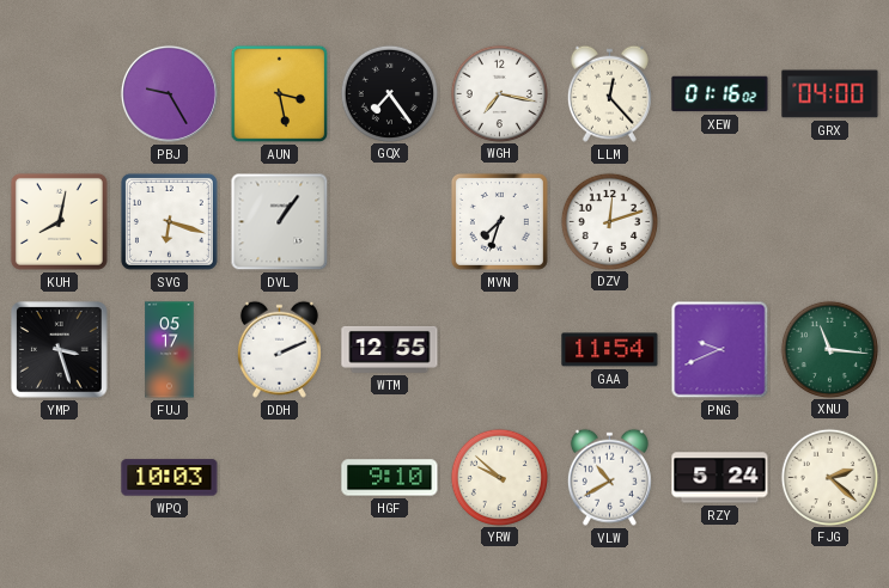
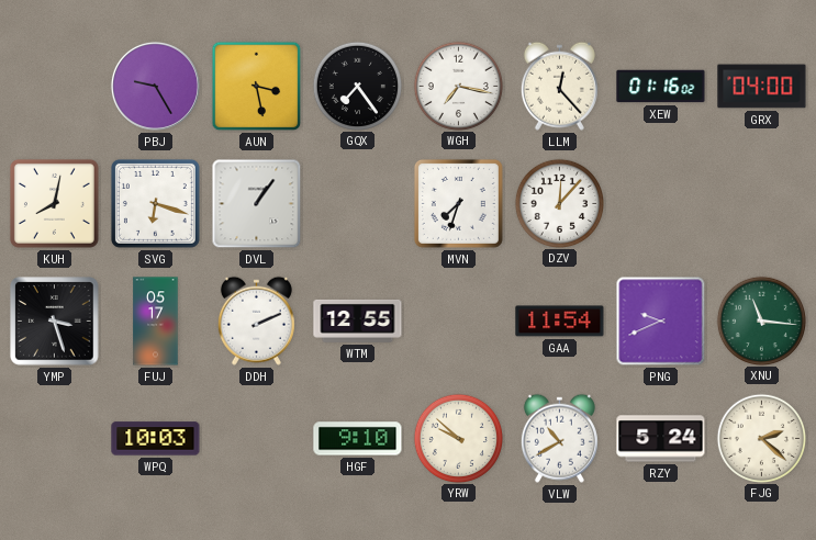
DZV: 12:12 -> 12:07 (559, 203)
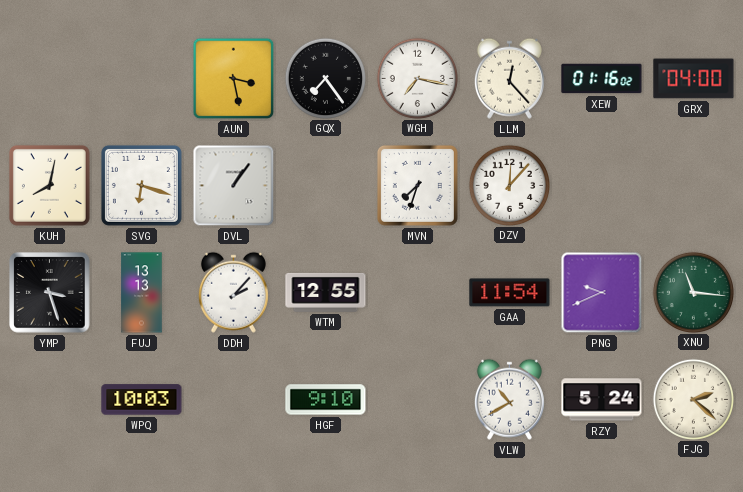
PBJ: 9:25 -> none (155, 86)
FUJ: 05:17 -> 13:13 (142, 293)
DDH: 2:11 -> 2:07 (233, 292)
YRW: 9:52 -> none (458, 438)
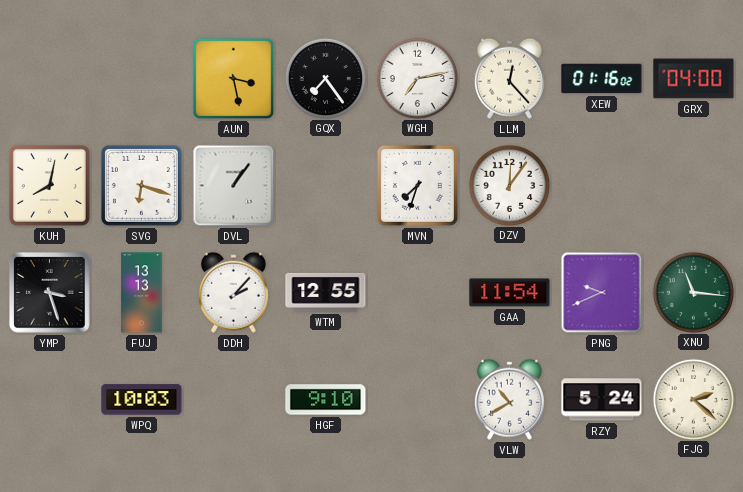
WGH: 7:17 -> 7:13 (417, 78)
DZV: 12:07 -> 12:06 (509, 185)
